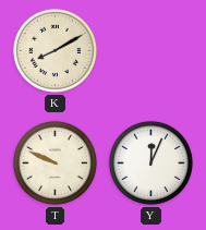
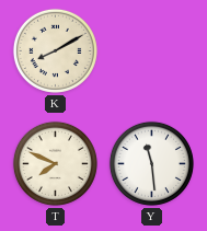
T: 9:49 -> 7:49 (55, 163)
Y: 12:04 -> 11:29 (151, 163)
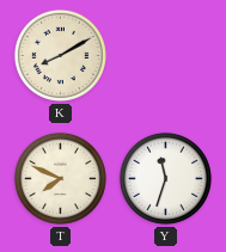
Y: 11:29 -> 11:33 (165, 178)
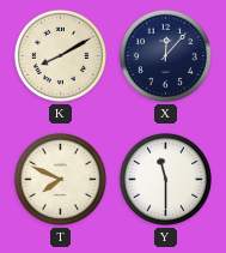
X: none -> 12:07 (165, 55)
Y: 11:33 -> 11:30 (165, 179)
